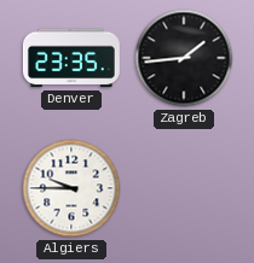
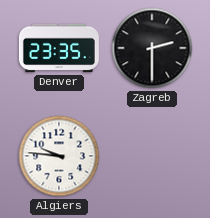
Zagreb: 1:44 -> 2:30 (152, 48)
Algiers: 9:45 -> 9:46 (59, 156)
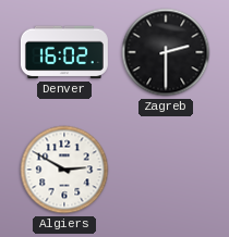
Denver: 23:35 -> 16:02 (64, 52)
Algiers: 9:46 -> 2:50 (64, 170)
